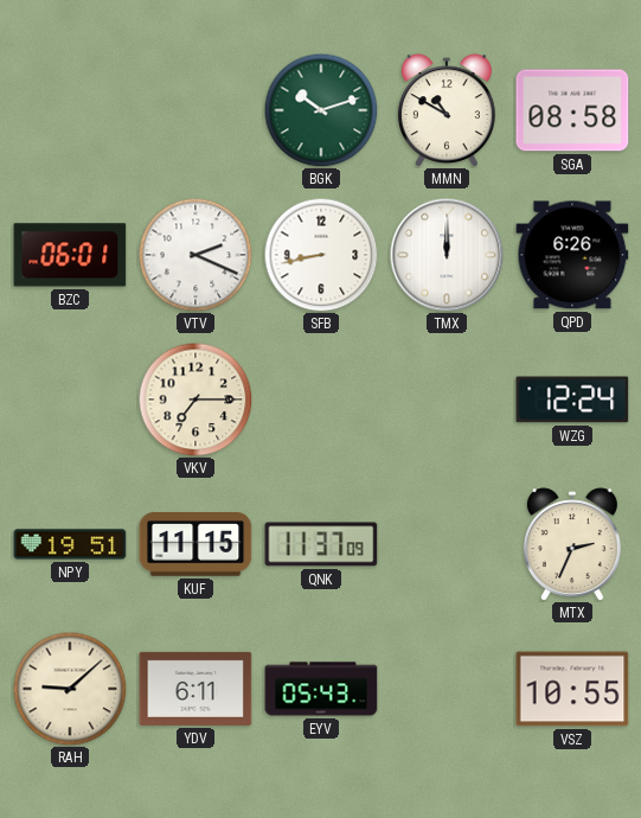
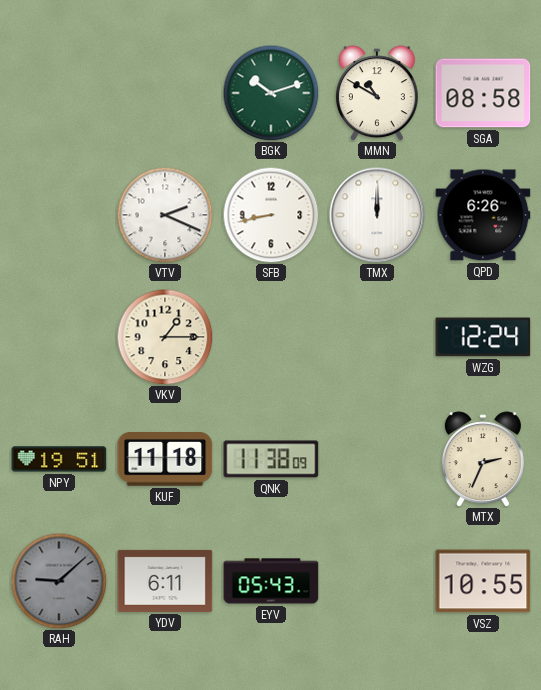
BZC: 06:01 -> none (70, 255)
VKV: 7:15 -> 1:15 (165, 337)
KUF: 11:15 -> 11:18 (165, 459)
QNK: 11:37 -> 11:38 (271, 459)
RAH dial: cream -> grey (59, 581)
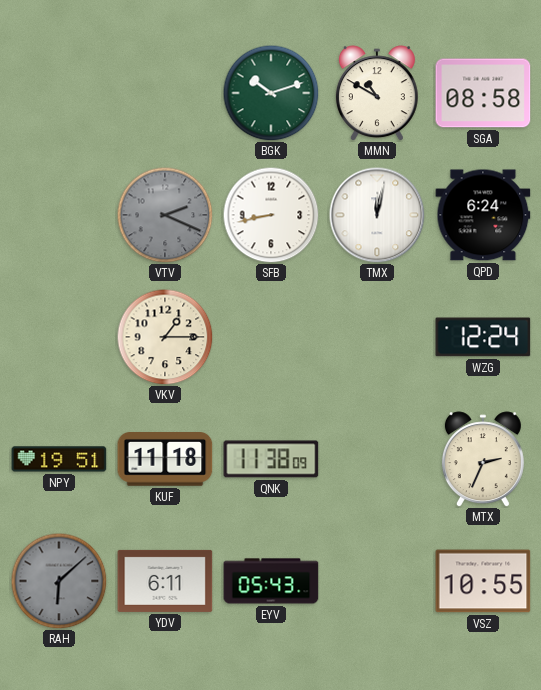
VTV dial: white -> grey (165, 215)
TMX: 12:00 -> 12:02 (377, 215)
QPD: 6:26 -> 6:24 (483, 215)
RAH: 9:08 -> 6:08 (59, 581)
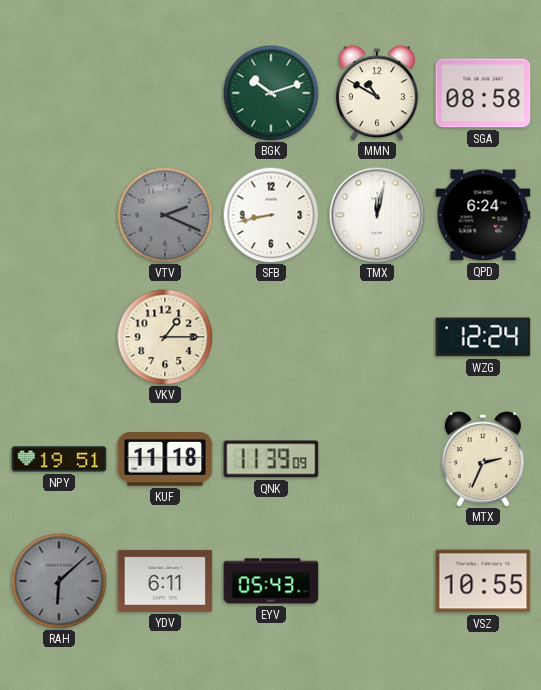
QNK: 11:38 -> 11:39 (271, 459)
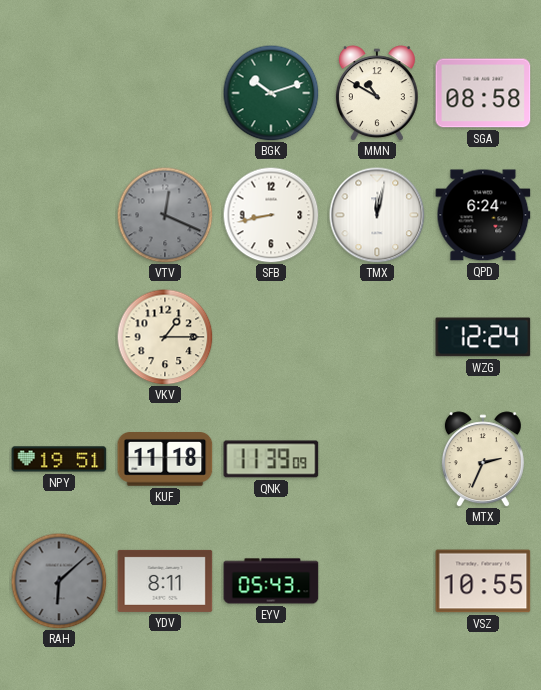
VTV: 2:19 -> 12:19 (165, 215)
YDV: 6:11 -> 8:11 (165, 581)
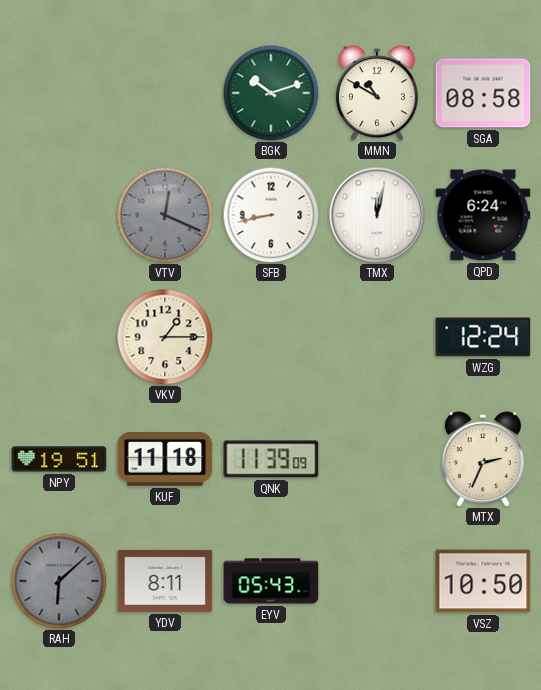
VSZ: 10:55 -> 10:50 (483, 581)
